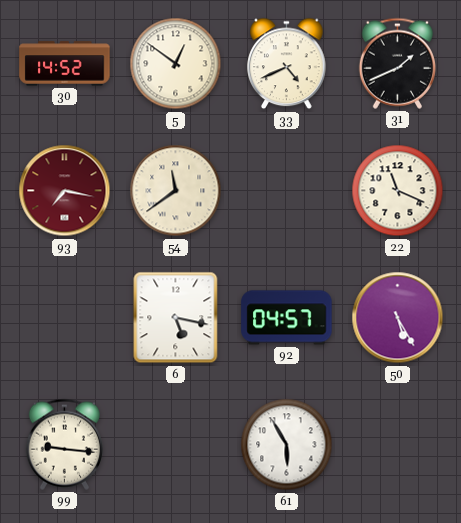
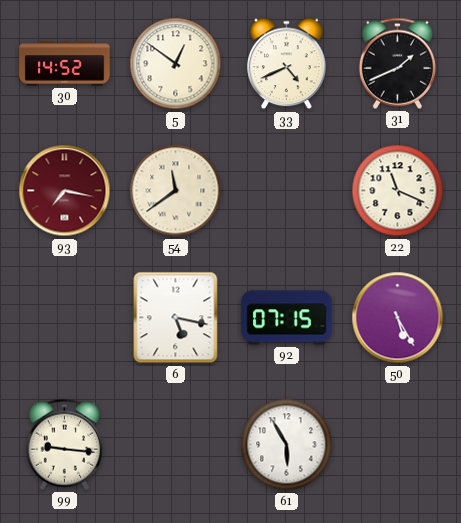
92: 04:57 -> 07:15 (287, 318)
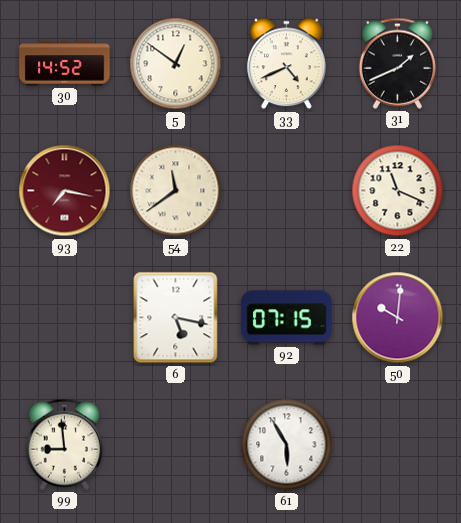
50: 5:25 -> 10:01 (398, 318)
99: 9:16 -> 8:59 (64, 444)
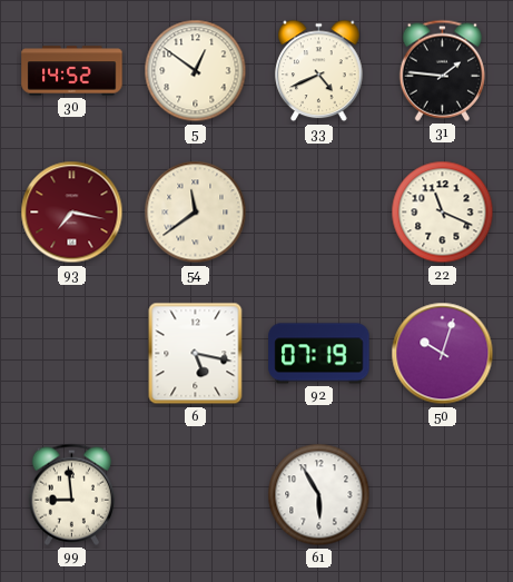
31: 1:41 -> 1:46 (442, 70)
92: 07:15 -> 07:19 (319, 354)
50: 10:01 -> 10:03 (443, 354)
